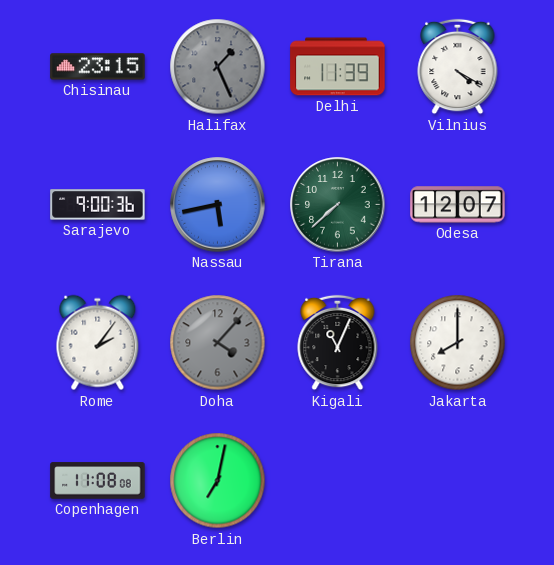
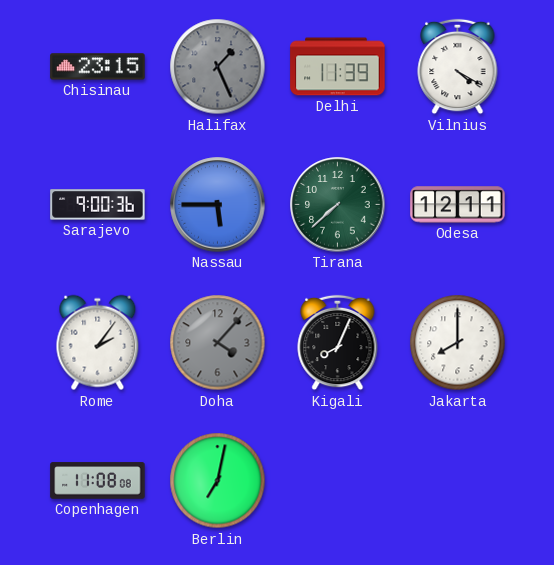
Nassau: 5:43 -> 5:45 (218, 205)
Odesa: 12:07 -> 12:11 (458, 205)
Kigali: 11:04 -> 8:04 (338, 343)
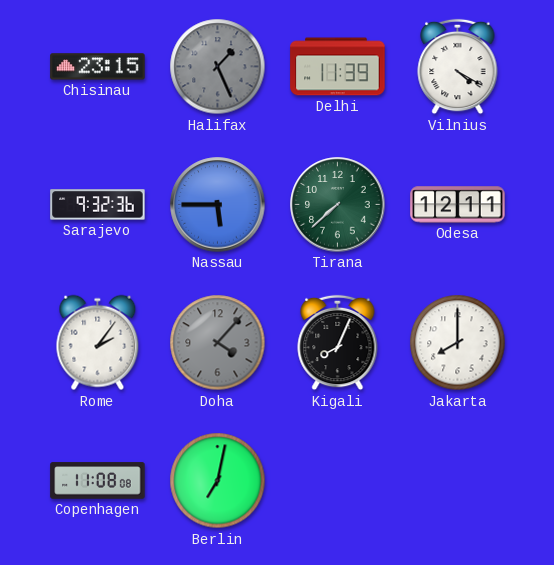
Sarajevo: 9:00 -> 9:32 (98, 205)
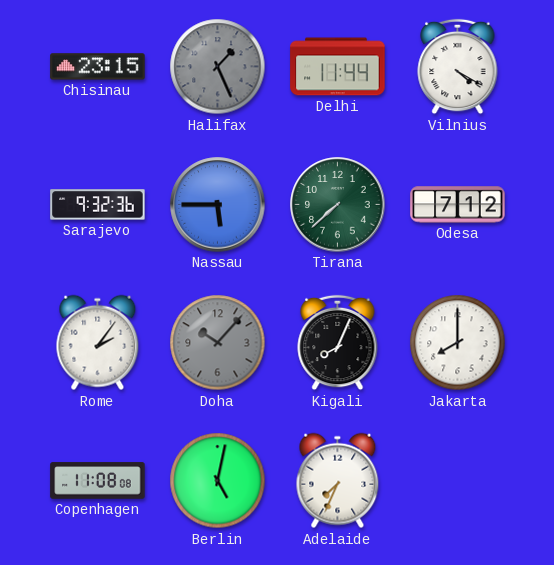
Delhi: 11:39 -> 11:44 (338, 67)
Odesa: 12:11 -> 7:12 (458, 205)
Doha: 4:07 -> 10:07 (218, 343)
Berlin: 7:02 -> 5:02 (218, 481)
Adelaide: none -> 7:34 (338, 481)
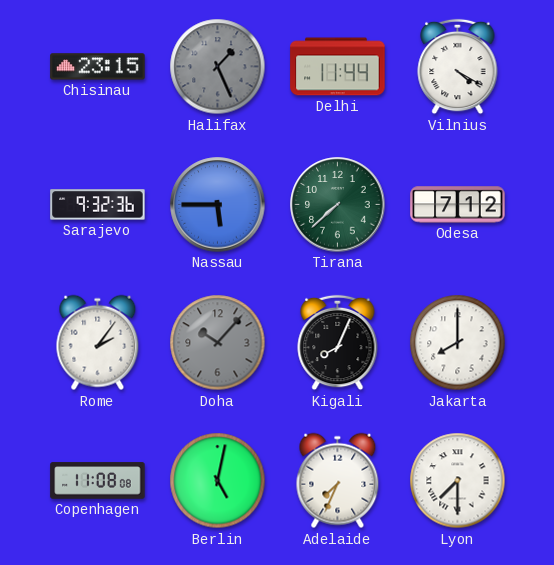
Lyon: none -> 7:30 (458, 481)
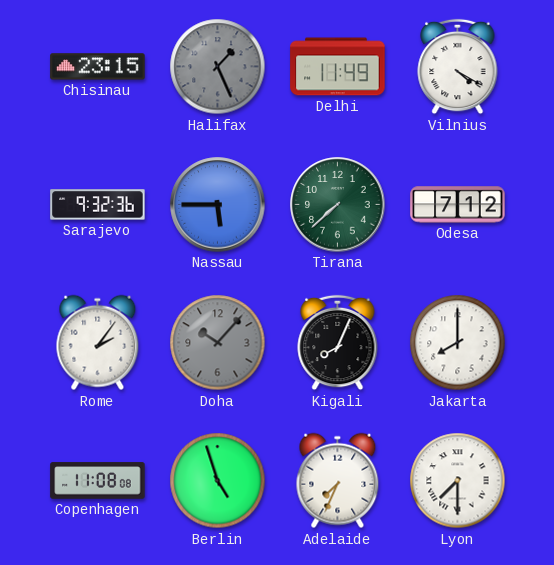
Delhi: 11:44 -> 11:49 (338, 67)
Berlin: 5:02 -> 4:57 (218, 481)
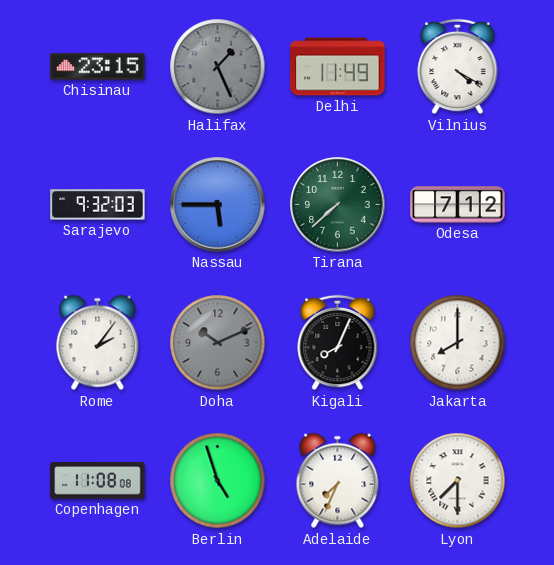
Sarajevo: 9:32:36 -> 9:32:03 (98, 205)
Doha: 10:07 -> 10:11 (218, 343)
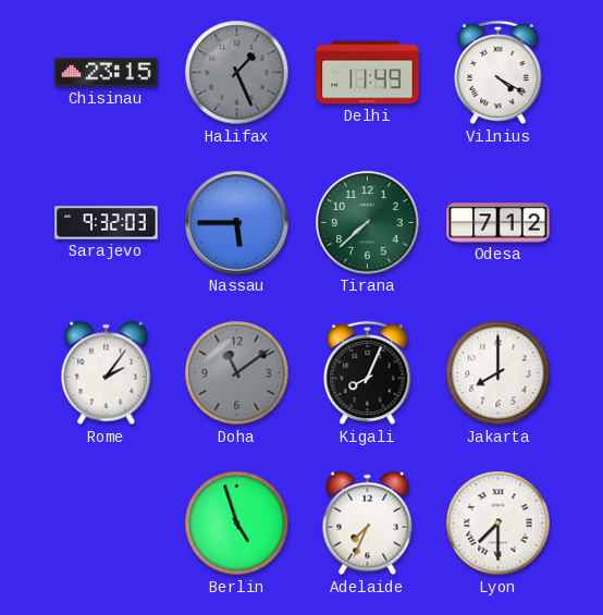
Doha: 10:11 -> 11:09 (237, 373)
Copenhagen: 11:08 -> none (98, 481)
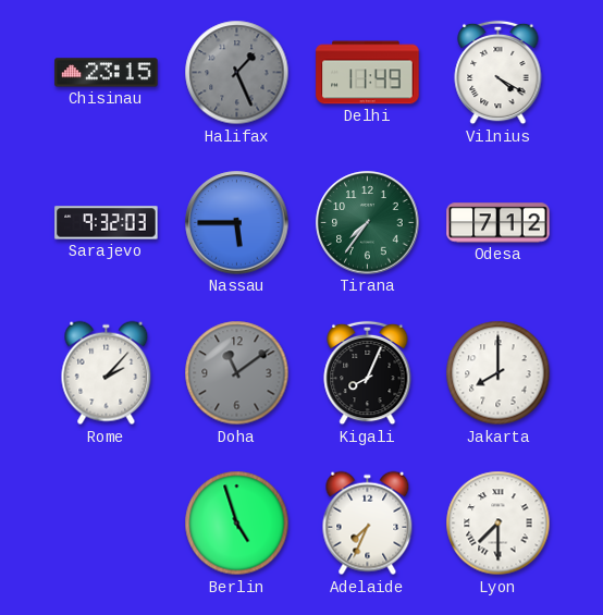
Tirana: 7:38 -> 7:36 (368, 223)
Rome: 2:06 -> 2:07 (107, 373)
